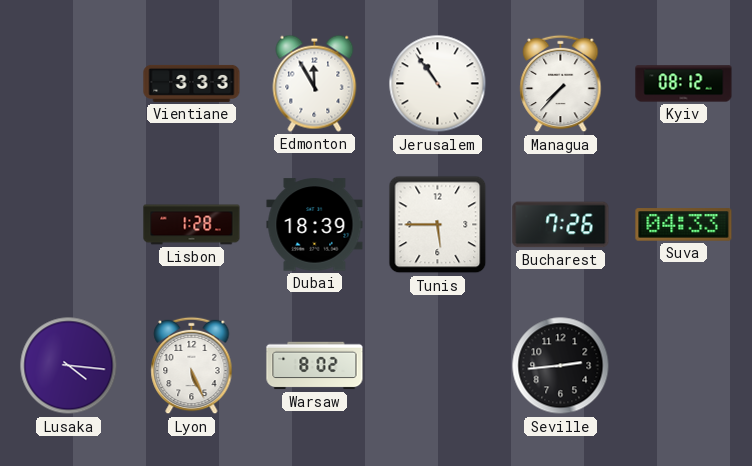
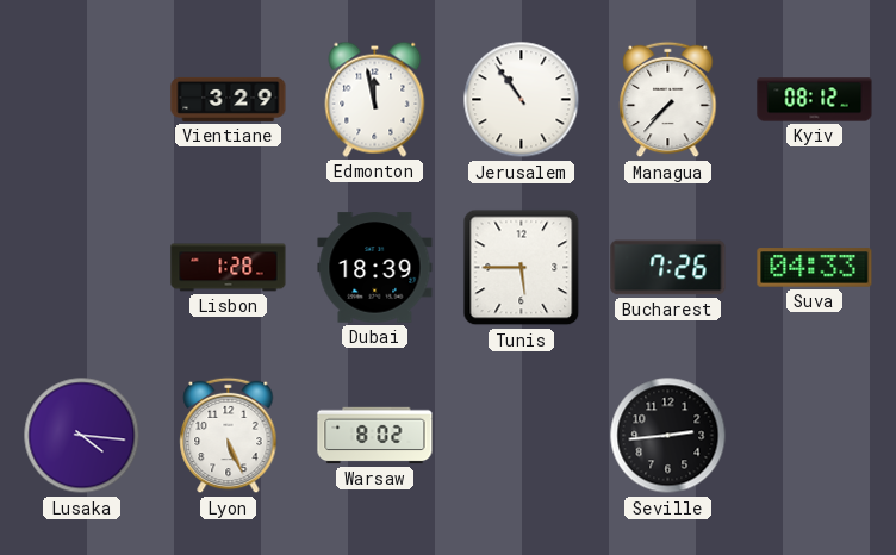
Vientiane: 3:33 -> 3:29 (229, 99)
Edmonton: 11:55 -> 11:58 (375, 99)
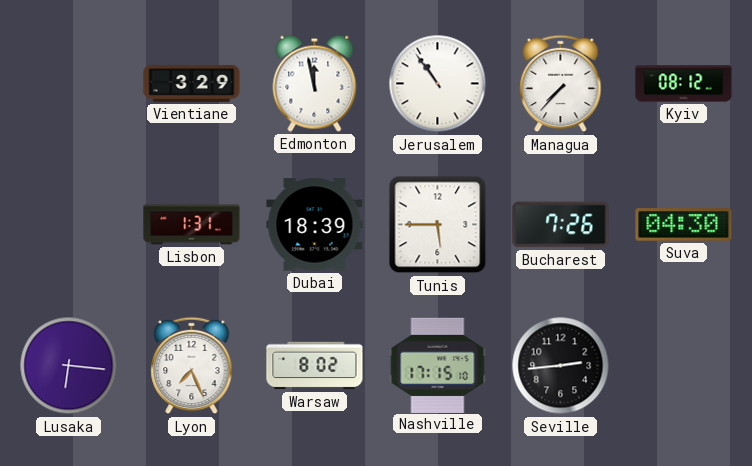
Lisbon: 1:28 -> 1:31 (192, 225)
Suva: 04:33 -> 04:30 (684, 225)
Lusaka: 4:16 -> 6:16 (69, 366)
Lyon: 5:26 -> 7:26 (192, 366)
Nashville: none -> 17:15 (438, 365)
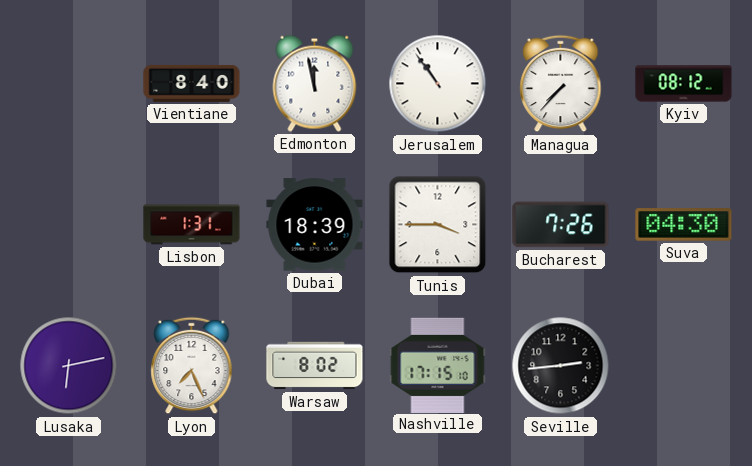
Vientiane: 3:29 -> 8:40 (192, 83)
Tunis: 5:45 -> 3:45 (438, 225)
Lusaka: 6:16 -> 6:13 (69, 366)
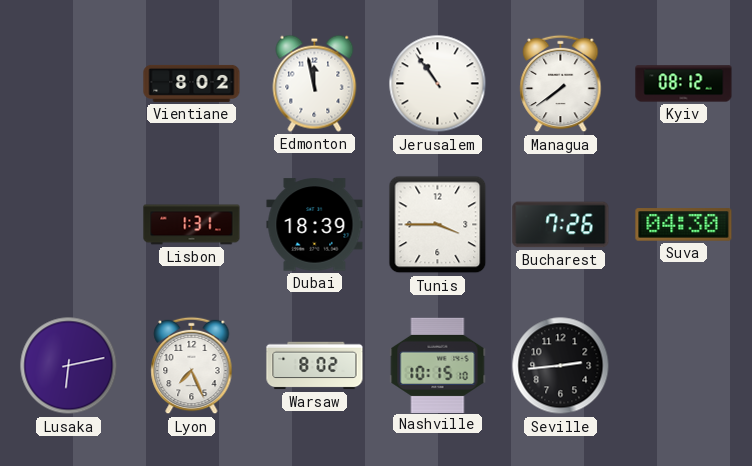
Vientiane: 8:40 -> 8:02 (192, 83)
Managua: 7:37 -> 7:39 (561, 84)
Nashville: 17:15 -> 10:15 (438, 365)
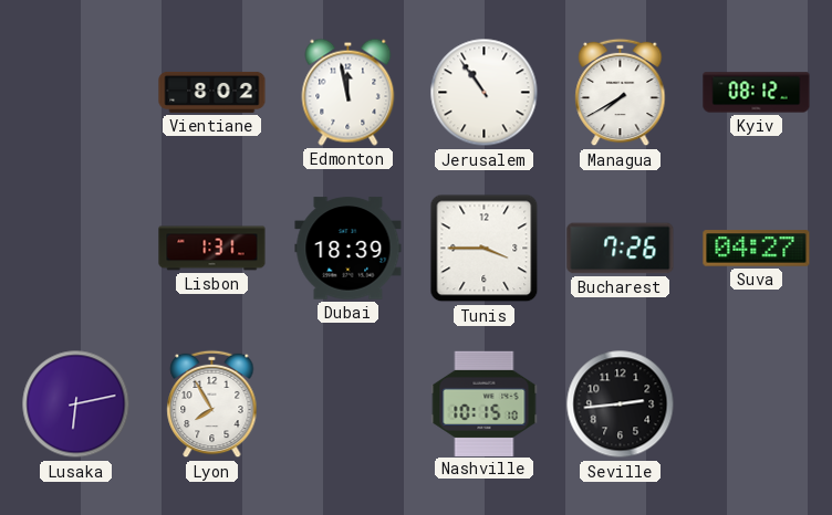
Managua: 7:39 -> 7:40 (621, 93)
Suva: 04:30 -> 04:27 (757, 249)
Lyon: 7:26 -> 7:55 (212, 404)
Warsaw: 8:02 -> none (315, 366)
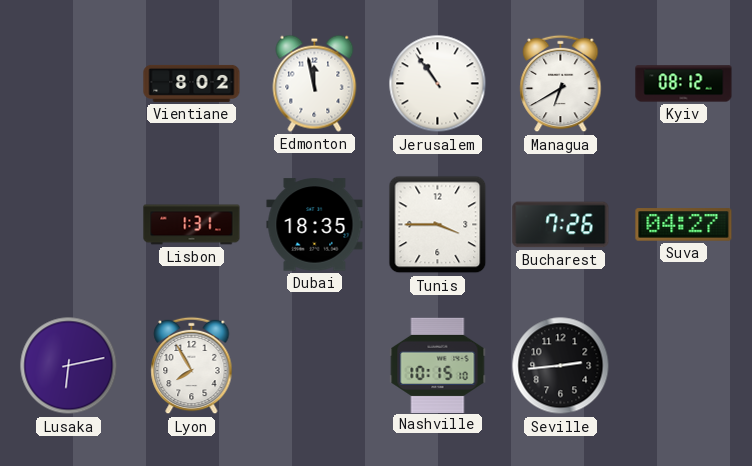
Managua: 7:40 -> 6:40 (561, 84)
Dubai: 18:39 -> 18:35 (315, 225)
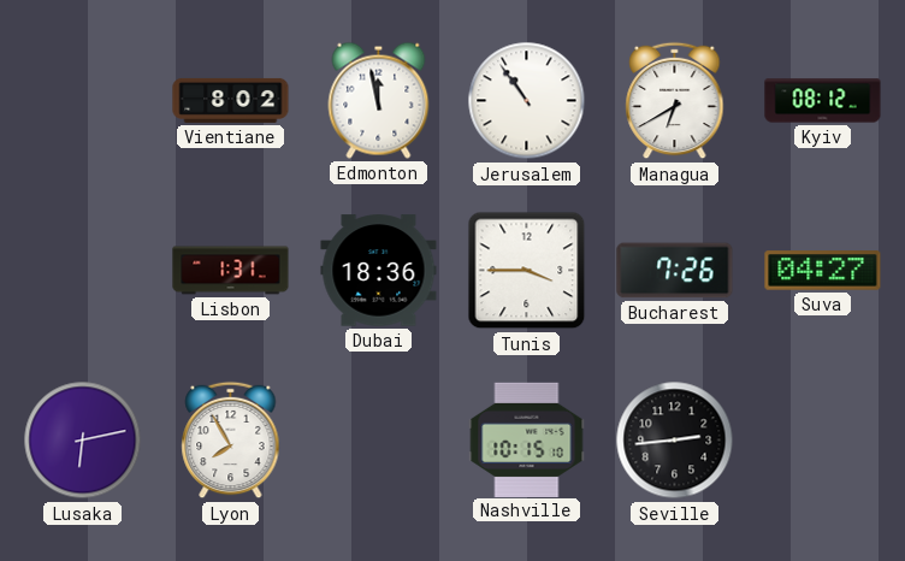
Dubai: 18:35 -> 18:36 (379, 271)
